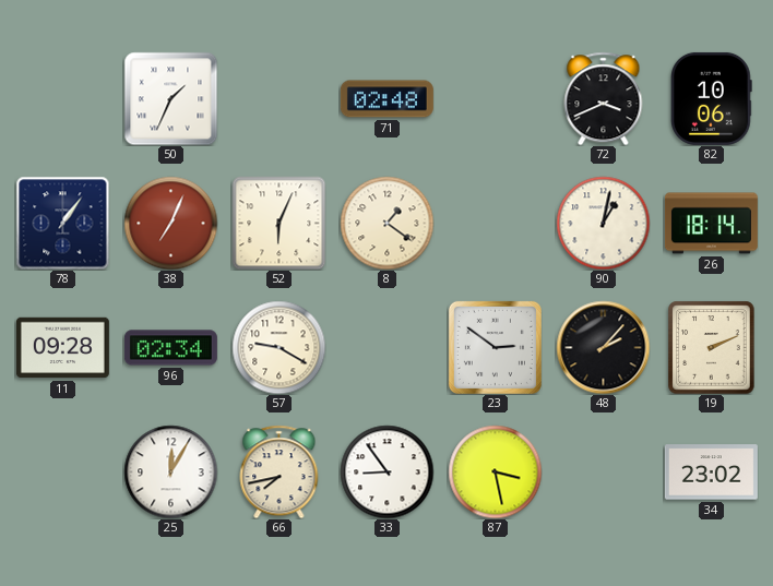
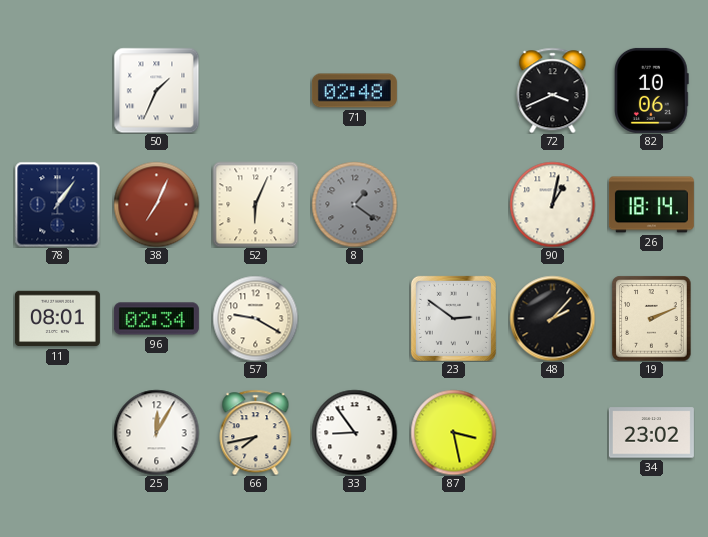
8 dial: cream -> grey (354, 204)
11: 09:28 -> 08:01 (57, 319)
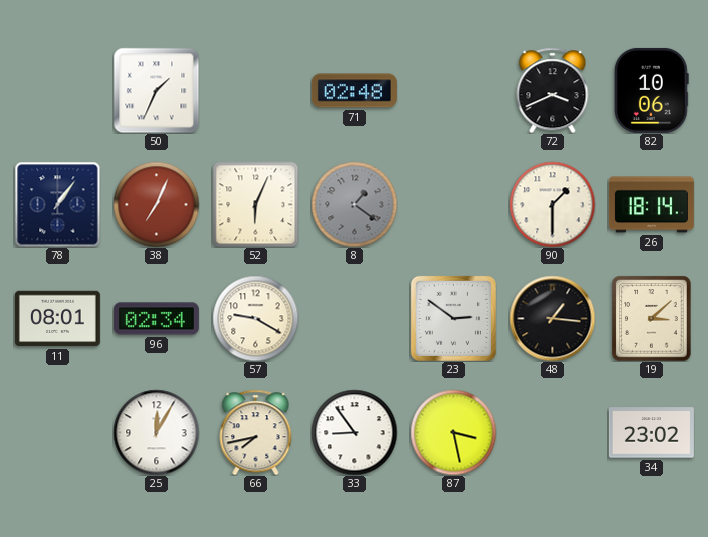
90: 1:02 -> 1:30 (552, 204)
48: 2:07 -> 1:16 (552, 318)
19: 2:11 -> 3:08 (652, 318)
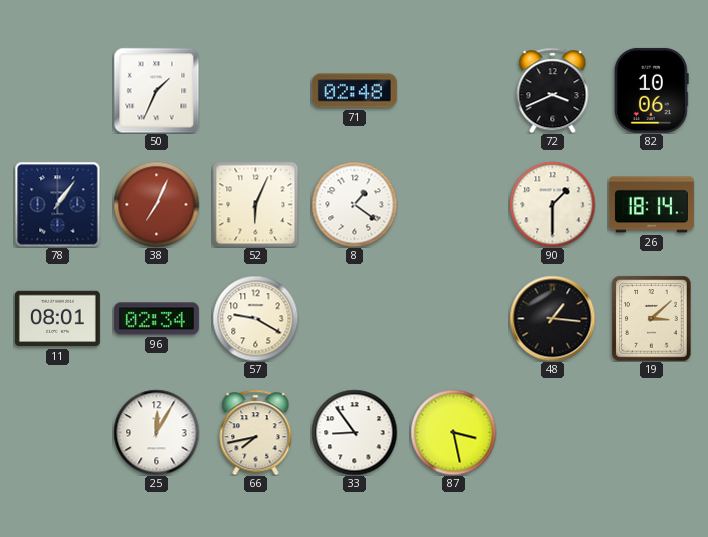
8 dial: grey -> white (354, 204)
23: 2:51 -> none (453, 318)
34: 23:02 -> none (651, 433)
